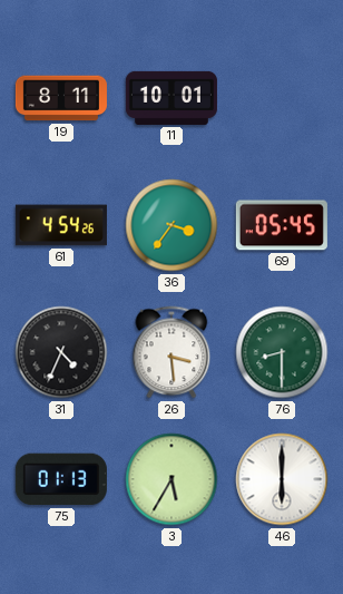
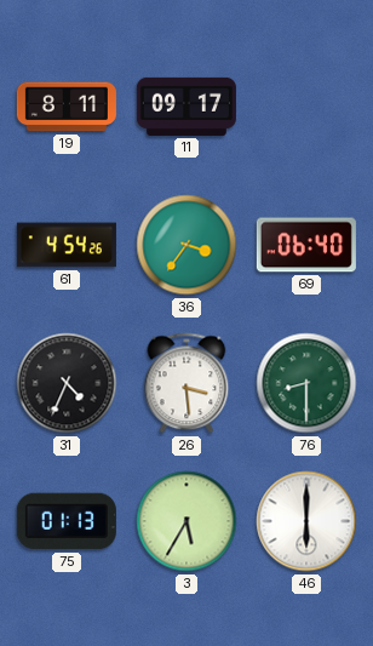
11: 10:01 -> 09:17 (187, 107)
69: 05:45 -> 06:40 (306, 245)
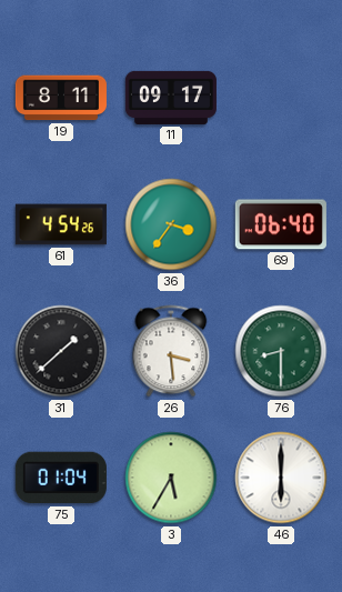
31: 4:34 -> 1:38 (61, 351)
75: 01:13 -> 01:04 (61, 478)
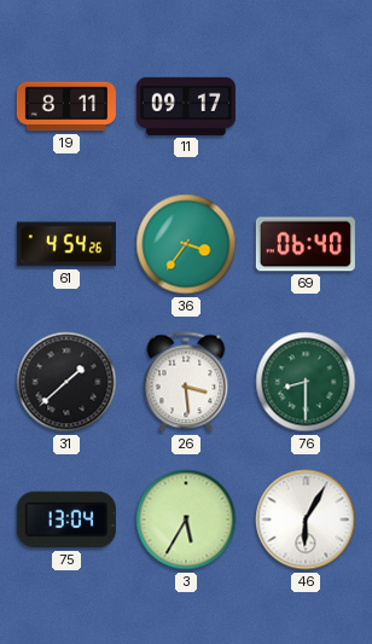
75: 01:04 -> 13:04 (66, 520)
46: 6:00 -> 6:05 (306, 520)
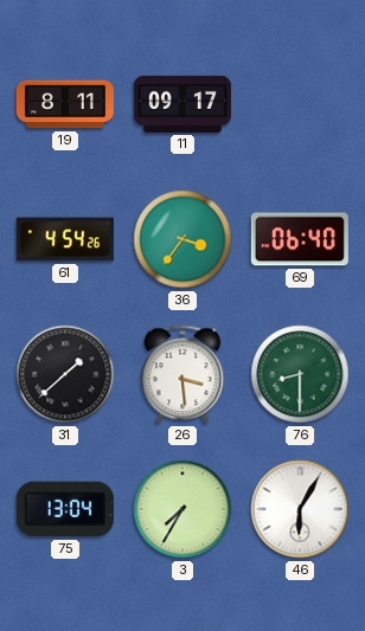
3: 5:35 -> 7:35 (182, 509)
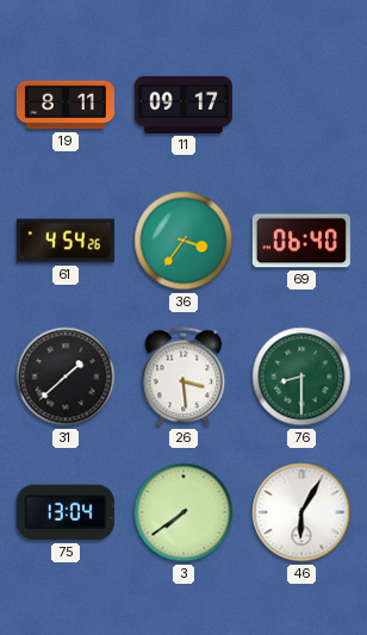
3: 7:35 -> 7:39 (183, 512)
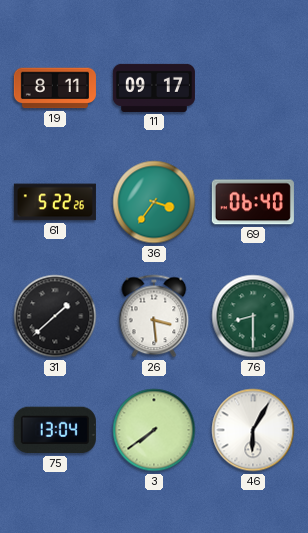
61: 4:54 -> 5:22 (55, 202)
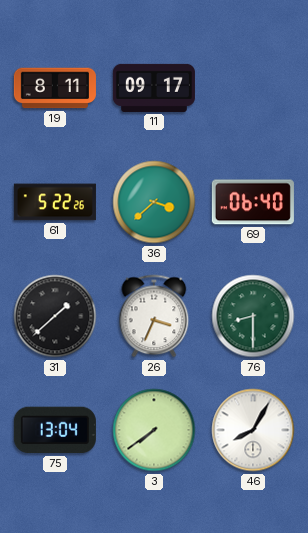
36: 3:36 -> 3:38 (154, 202)
26: 3:29 -> 3:34 (154, 316)
46: 6:05 -> 8:05 (253, 430)
